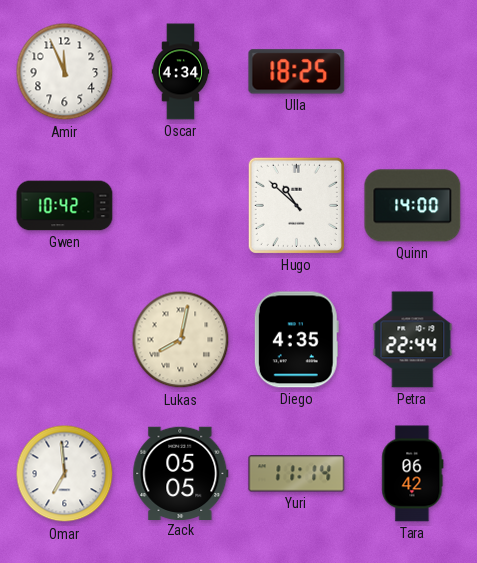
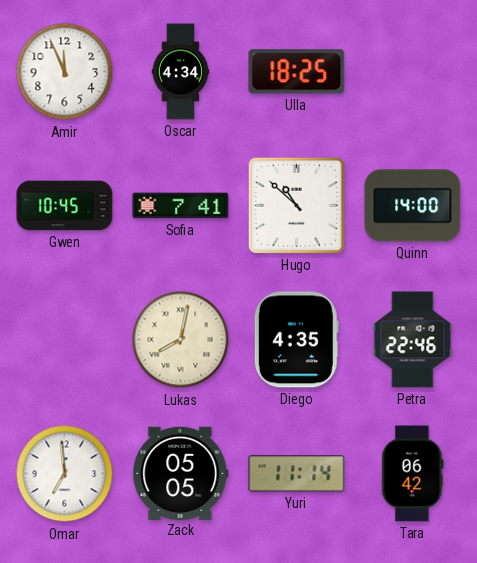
Gwen: 10:42 -> 10:45 (65, 206)
Sofia: none -> 7:41 (181, 206)
Petra: 22:44 -> 22:46 (413, 340)
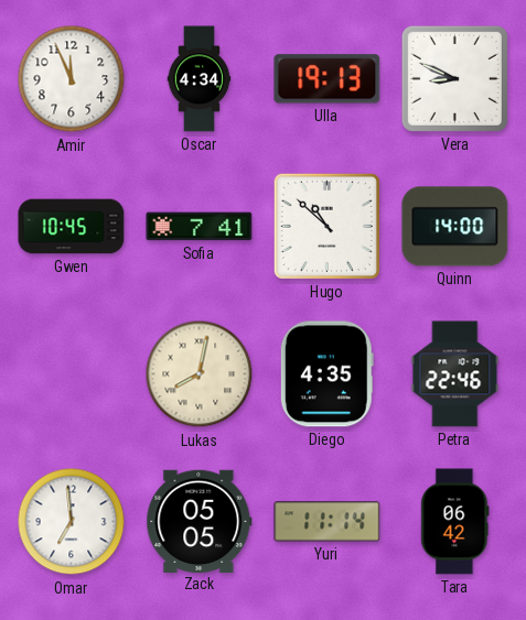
Ulla: 18:25 -> 19:13 (328, 79)
Vera: none -> 8:49 (454, 78)
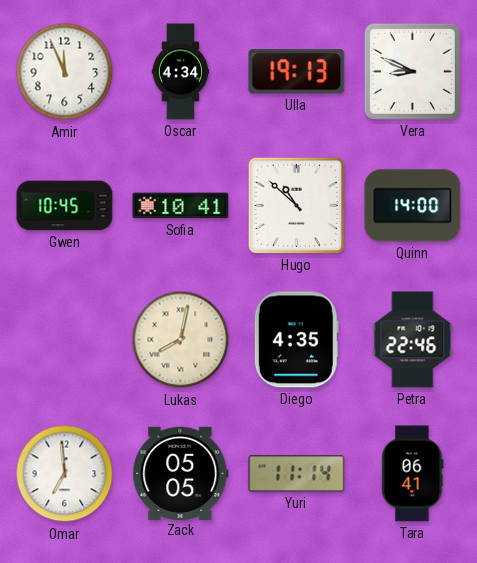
Sofia: 7:41 -> 10:41 (181, 206)
Tara: 06:42 -> 06:41 (413, 474)
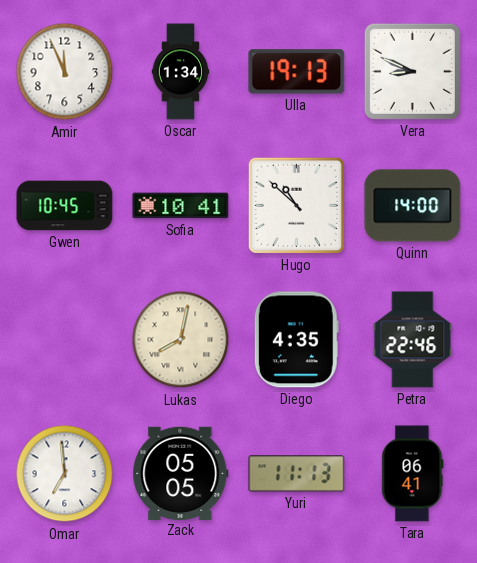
Oscar: 4:34 -> 1:34 (181, 72)
Yuri: 11:14 -> 11:13 (297, 474)
